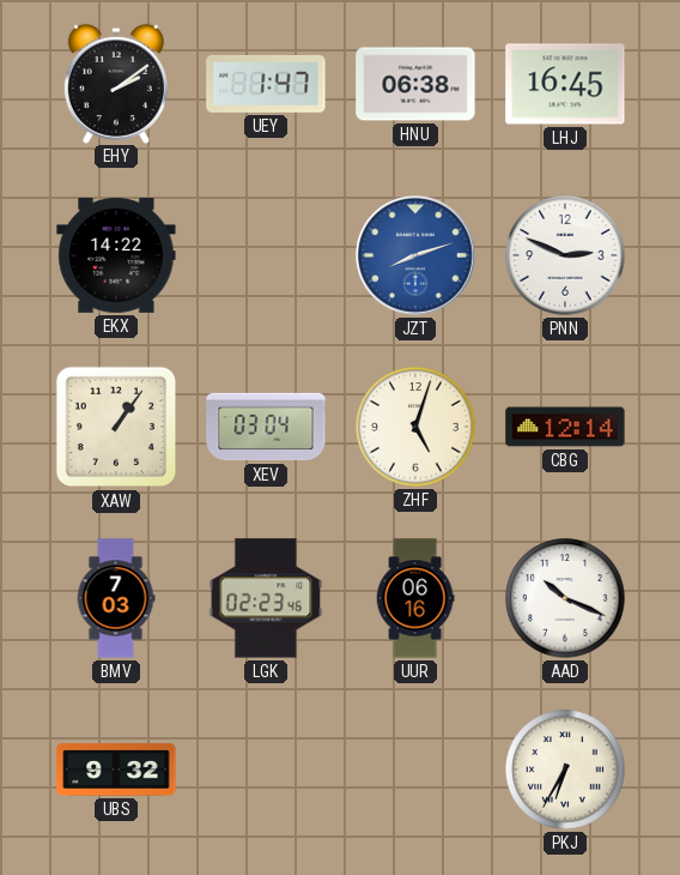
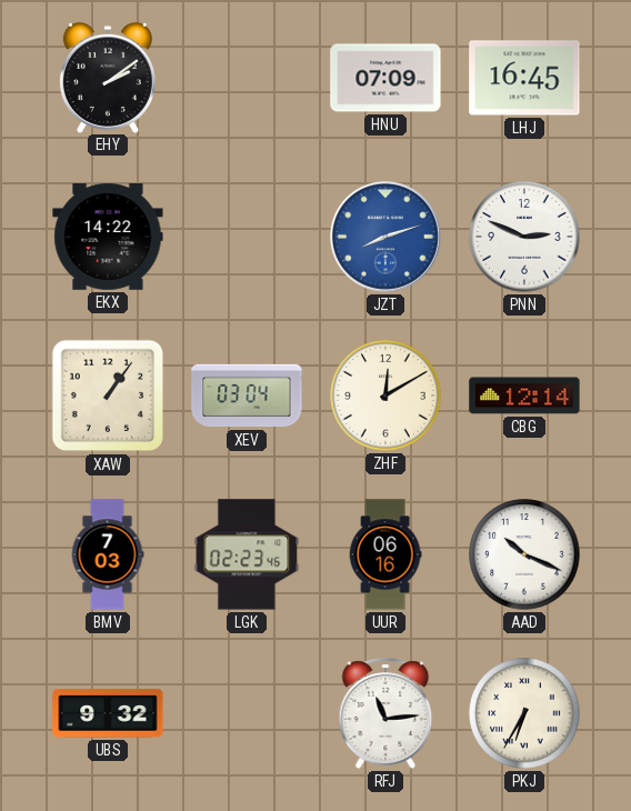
UEY: 1:47 -> none (266, 84)
HNU: 06:38 -> 07:09 (385, 78)
ZHF: 5:03 -> 12:10 (385, 396)
RFJ: none -> 11:14 (385, 713)
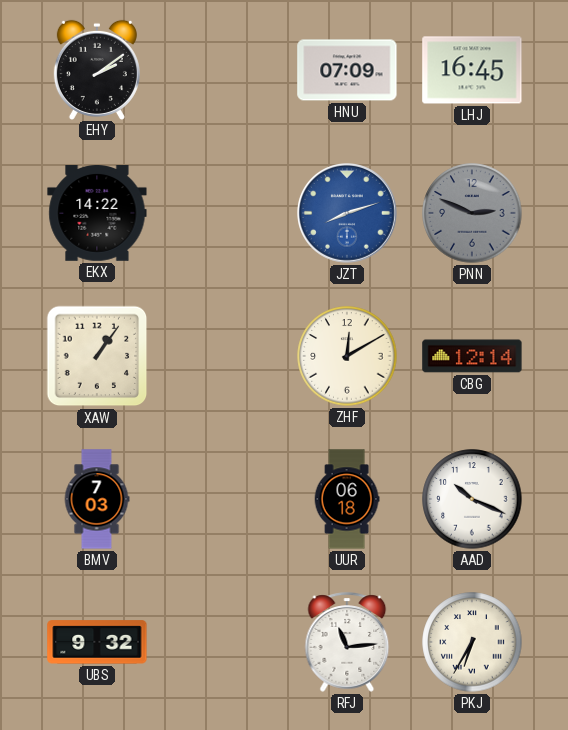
PNN dial: white -> grey (472, 213)
XEV: 03:04 -> none (247, 396)
LGK: 02:23 -> none (247, 554)
UUR: 06:16 -> 06:18 (347, 499)
